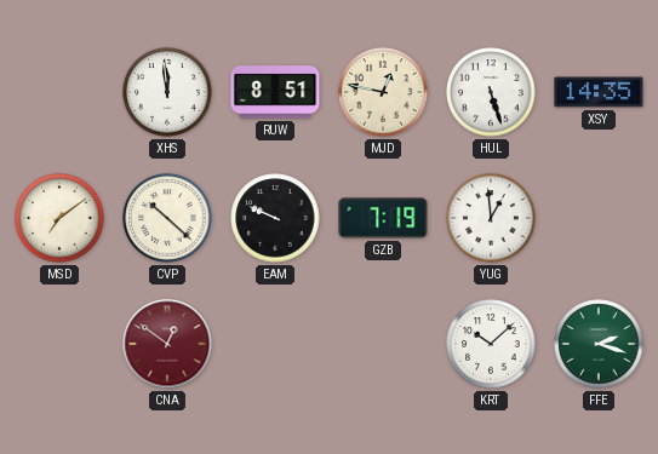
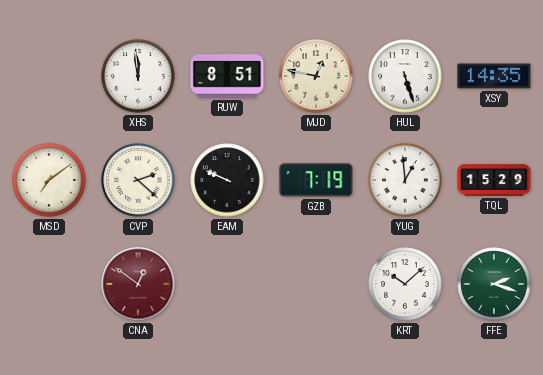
CVP: 10:22 -> 2:22 (138, 180)
TQL: none -> 15:29 (494, 180)
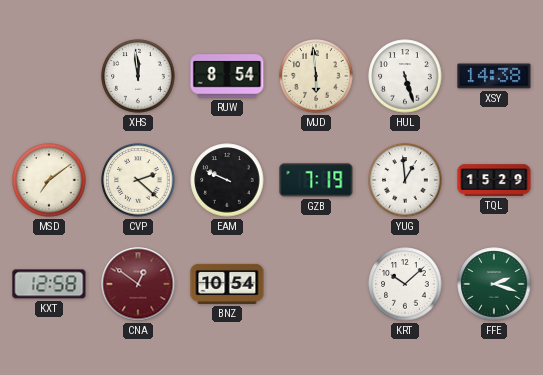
RUW: 8:51 -> 8:54 (227, 76)
MJD: 12:47 -> 5:59 (316, 76)
XSY: 14:35 -> 14:38 (494, 76)
KXT: none -> 12:58 (49, 284)
BNZ: none -> 10:54 (227, 284)
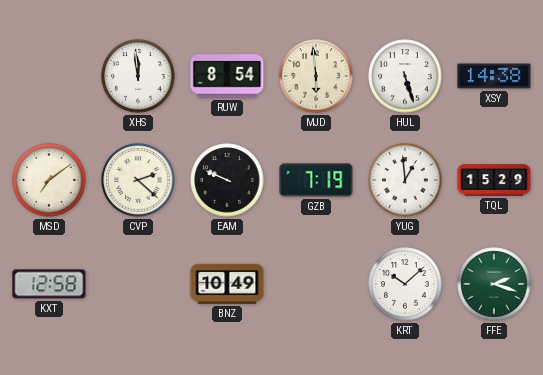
CNA: 12:51 -> none (138, 284)
BNZ: 10:54 -> 10:49 (227, 284)
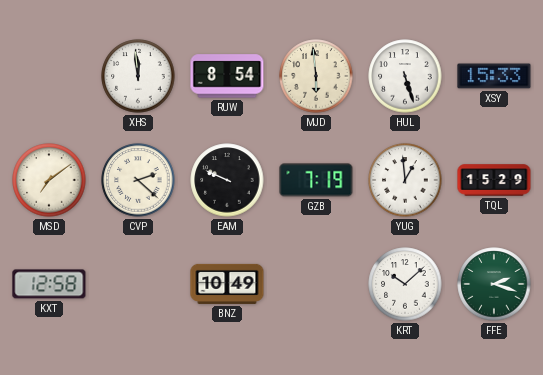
XSY: 14:38 -> 15:33 (494, 76)
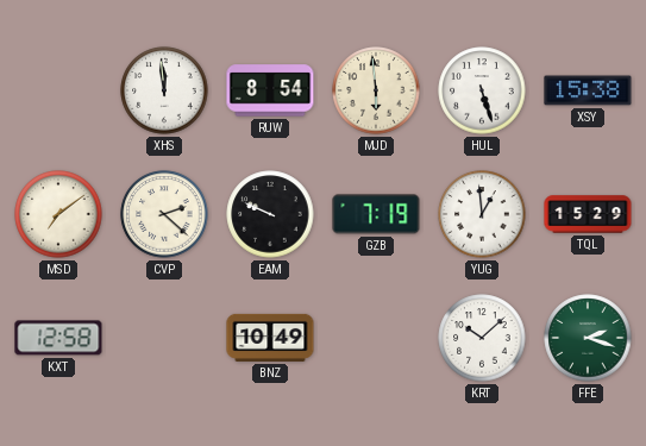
XSY: 15:33 -> 15:38 (588, 90)
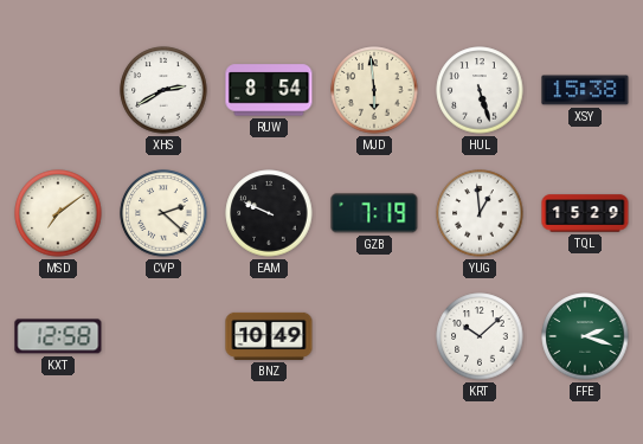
XHS: 11:59 -> 2:40 (163, 90)
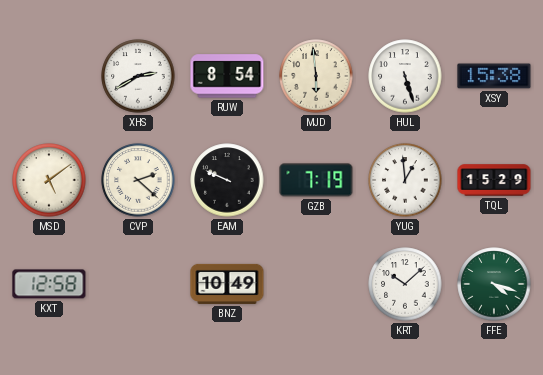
MSD: 7:09 -> 5:09 (49, 180)
FFE: 2:18 -> 4:18 (494, 284)
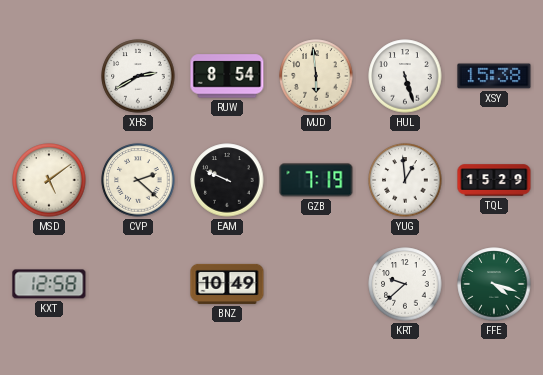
KRT: 10:08 -> 9:38 (405, 284)
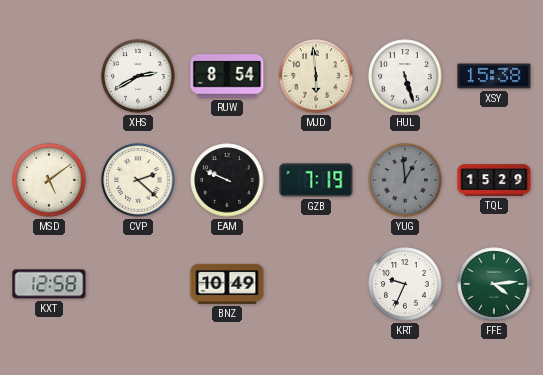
YUG dial: white -> grey (405, 180)
KRT: 9:38 -> 9:34 (405, 284)
FFE: 4:18 -> 4:14 (494, 284)
